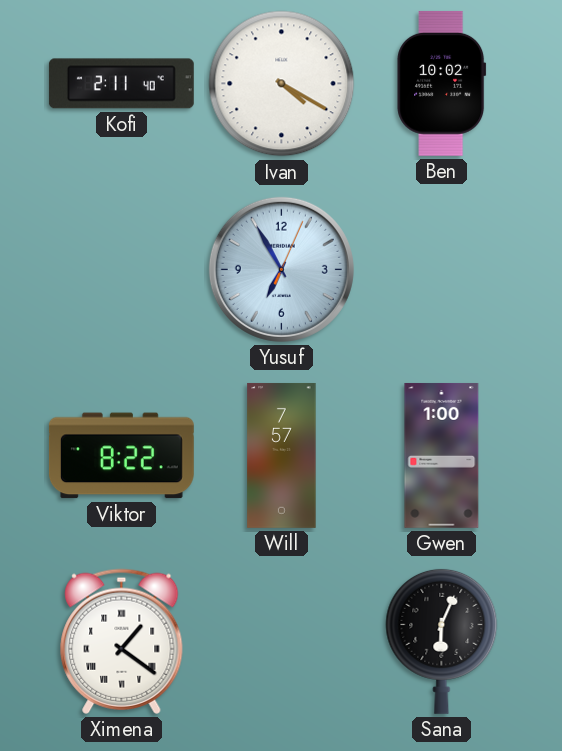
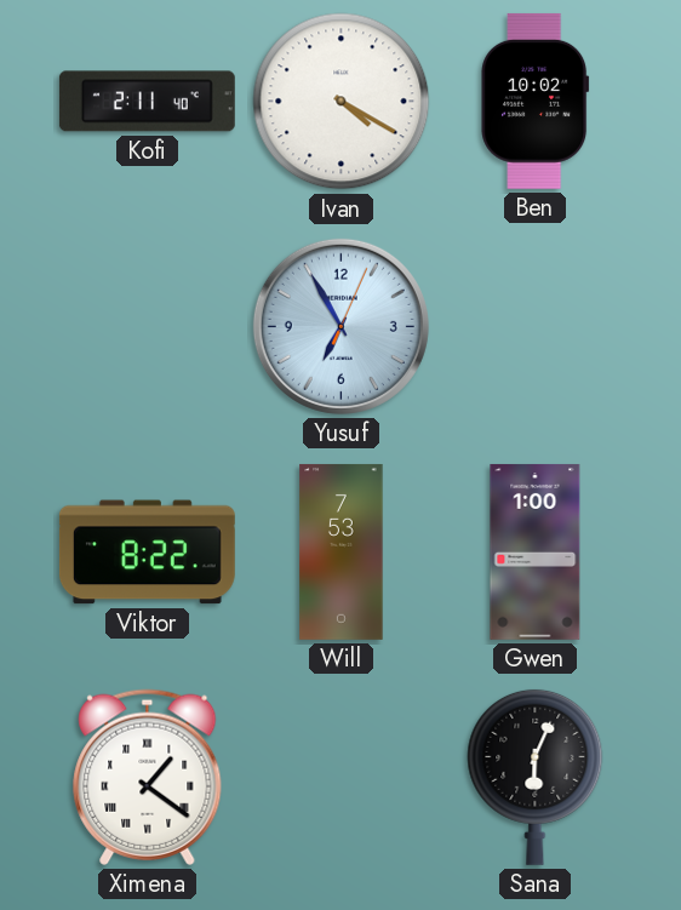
Will: 7:57 -> 7:53 (342, 551)
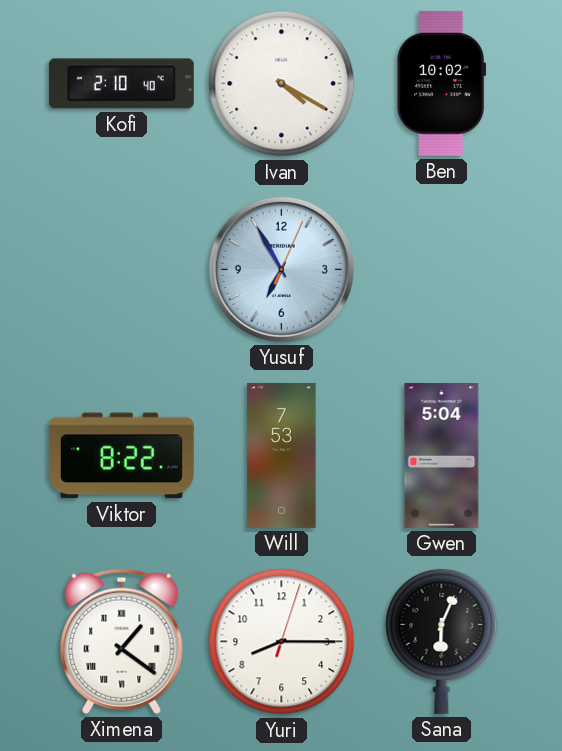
Kofi: 2:11 -> 2:10 (121, 84)
Gwen: 1:00 -> 5:04 (442, 455)
Yuri: none -> 8:15 (282, 642)
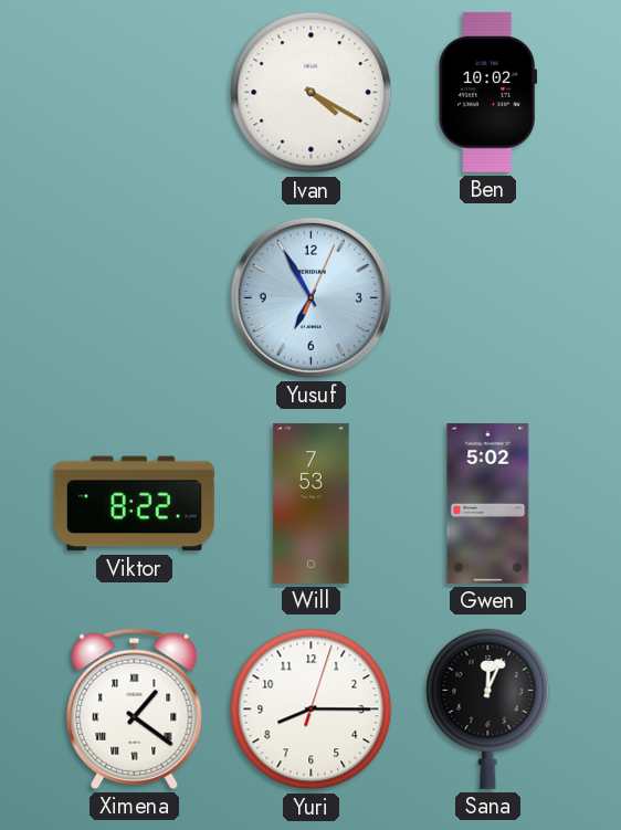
Kofi: 2:10 -> none (121, 84)
Gwen: 5:04 -> 5:02 (488, 503)
Sana: 6:04 -> 12:04 (488, 708)
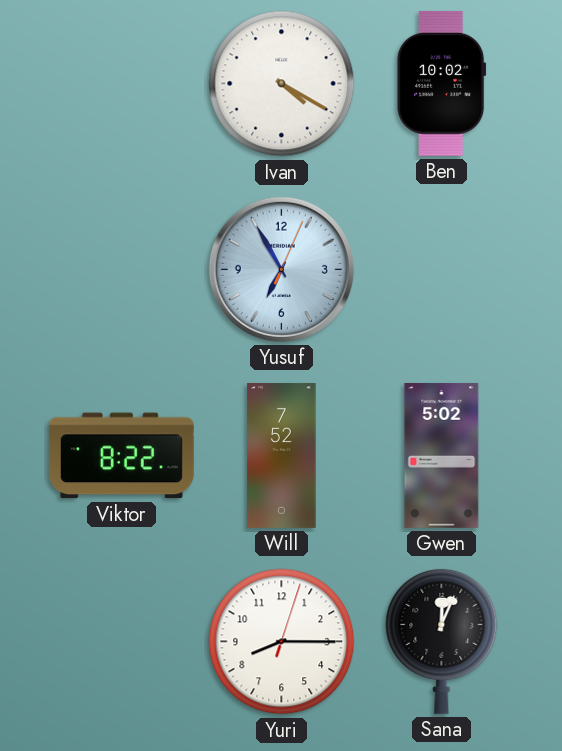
Will: 7:53 -> 7:52 (282, 455)
Ximena: 1:21 -> none (135, 708)
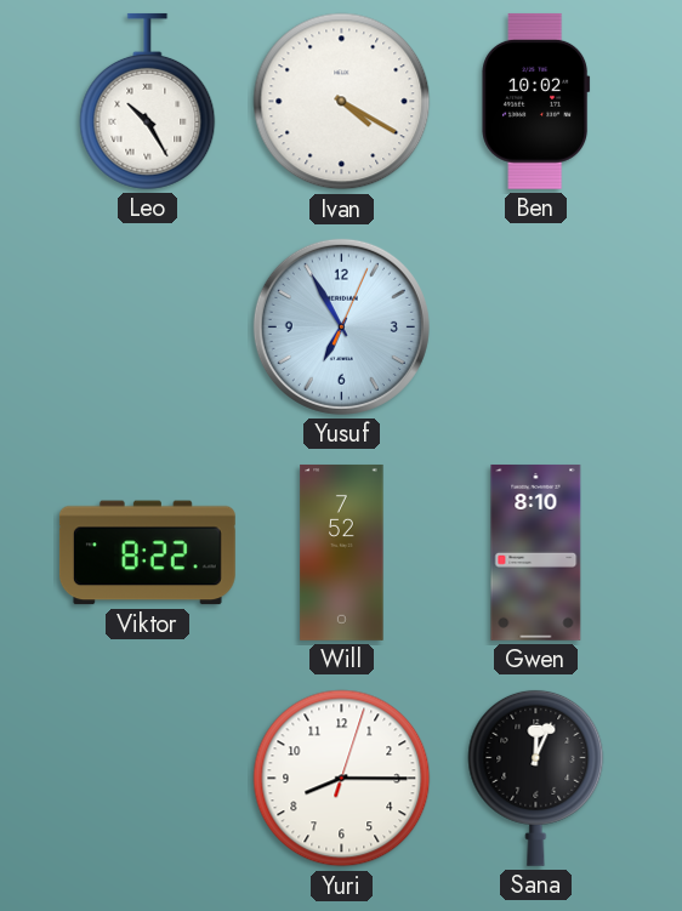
Leo: none -> 10:25 (148, 101)
Gwen: 5:02 -> 8:10 (536, 552)
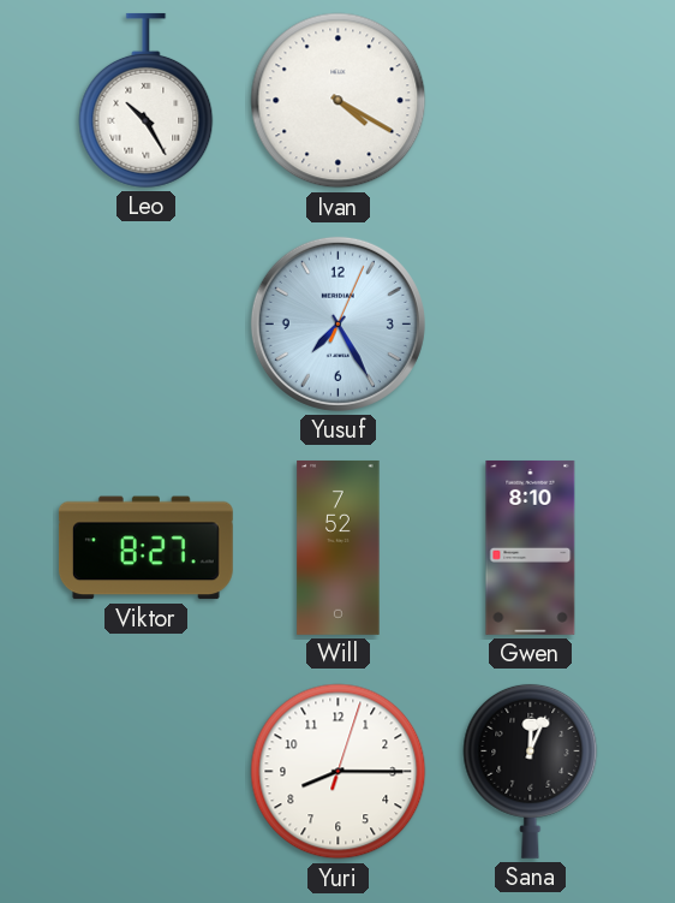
Ben: 10:02 -> none (536, 101)
Yusuf: 6:55 -> 7:25 (337, 323)
Viktor: 8:22 -> 8:27 (145, 548)
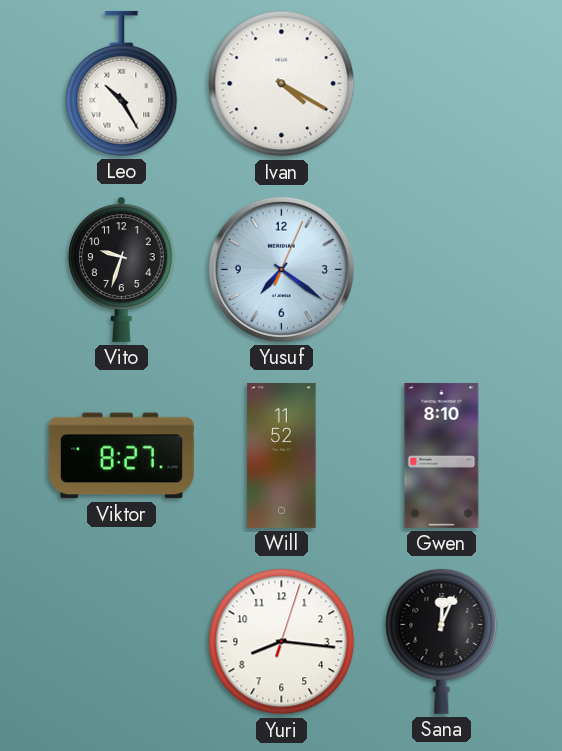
Vito: none -> 9:33 (122, 269)
Yusuf: 7:25 -> 7:21 (281, 269)
Will: 7:52 -> 11:52 (282, 455)
Yuri: 8:15 -> 8:16 (282, 642)
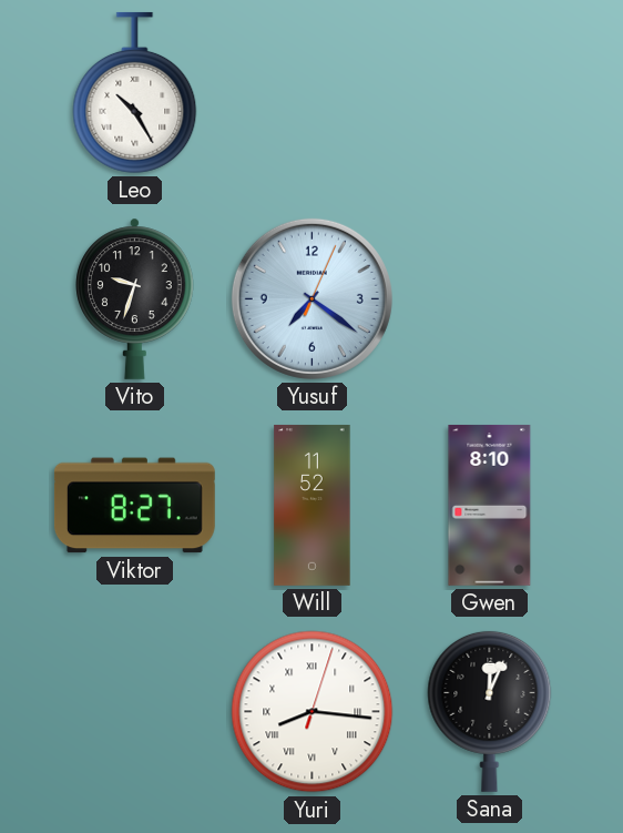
Ivan: 4:20 -> none (282, 84)
Yuri numerals: Arabic -> Roman (313, 712)
